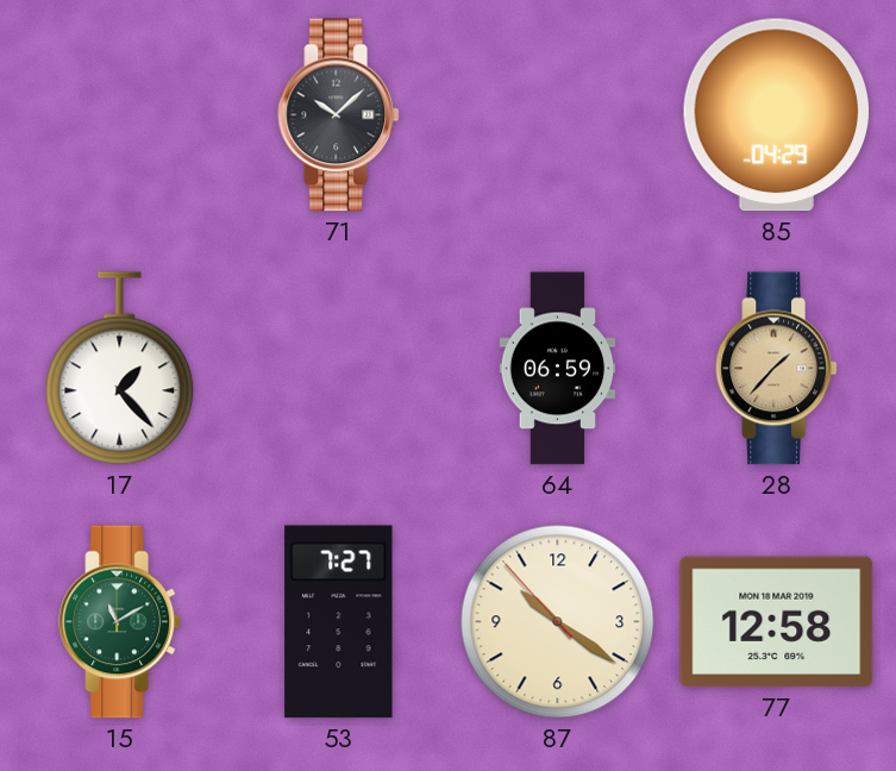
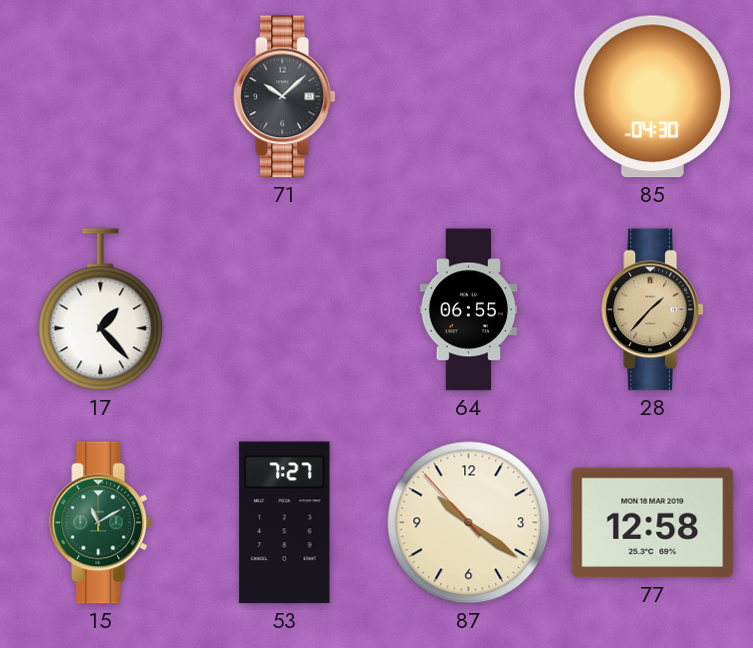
85: 04:29 -> 04:30 (653, 97)
64: 06:59 -> 06:55 (469, 310)
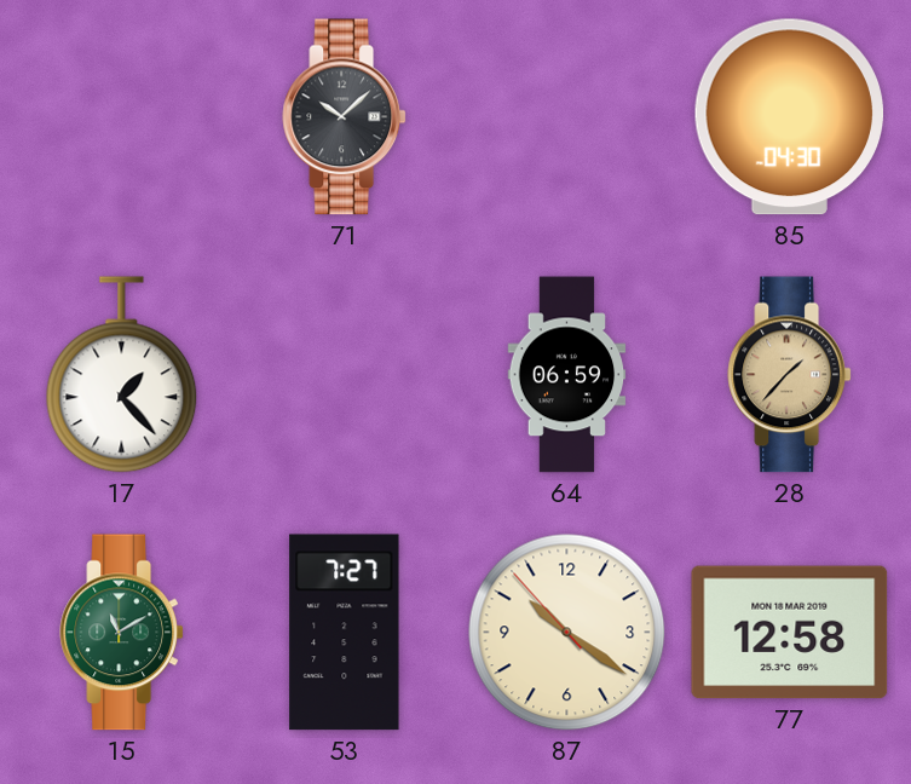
64: 06:55 -> 06:59 (567, 375)
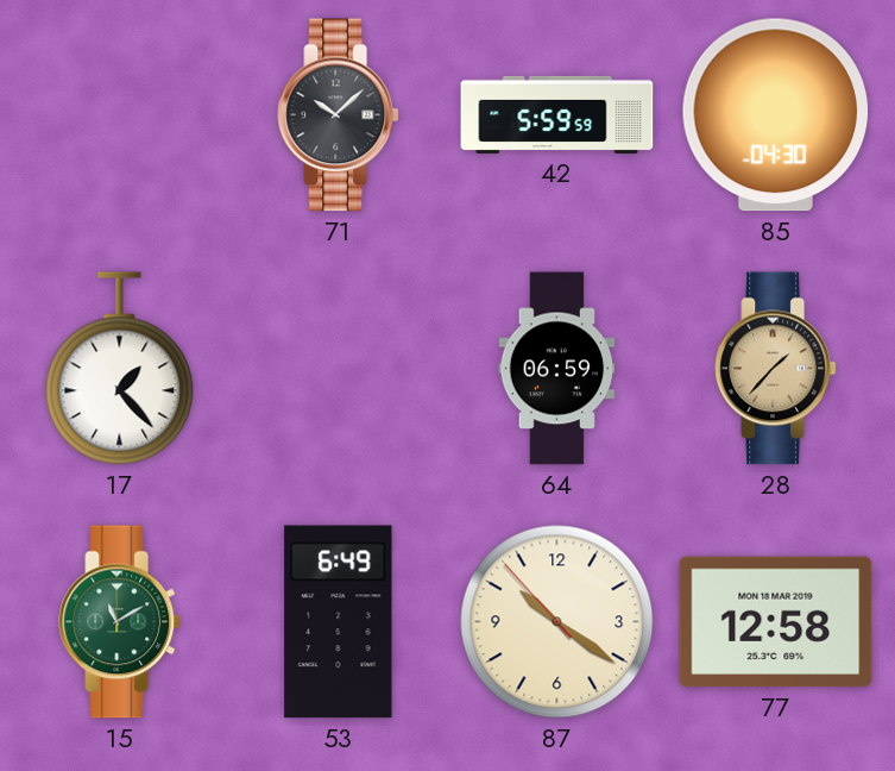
42: none -> 5:59 (557, 114)
53: 7:27 -> 6:49 (339, 622)
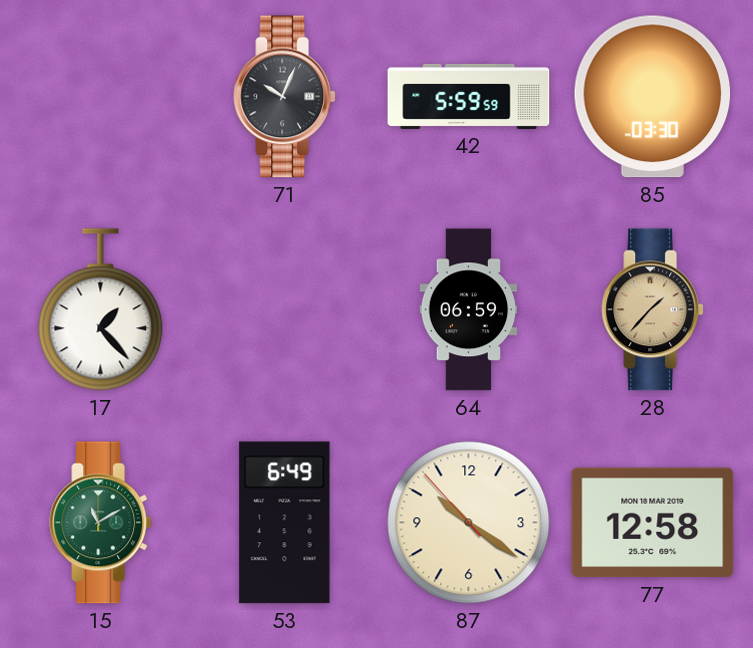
71: 10:08 -> 10:04 (284, 97)
85: 04:30 -> 03:30 (653, 97)
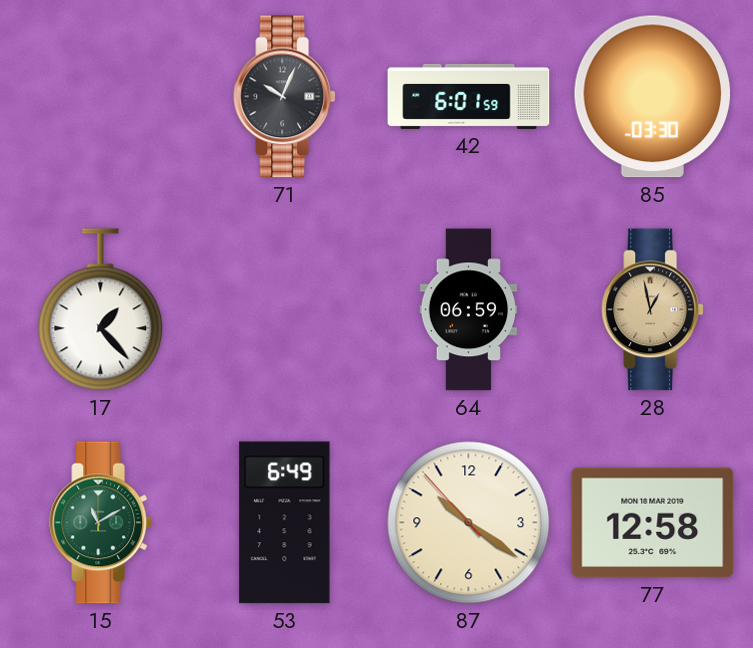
42: 5:59 -> 6:01 (469, 96)
28: 1:37 -> 12:58 (652, 310)
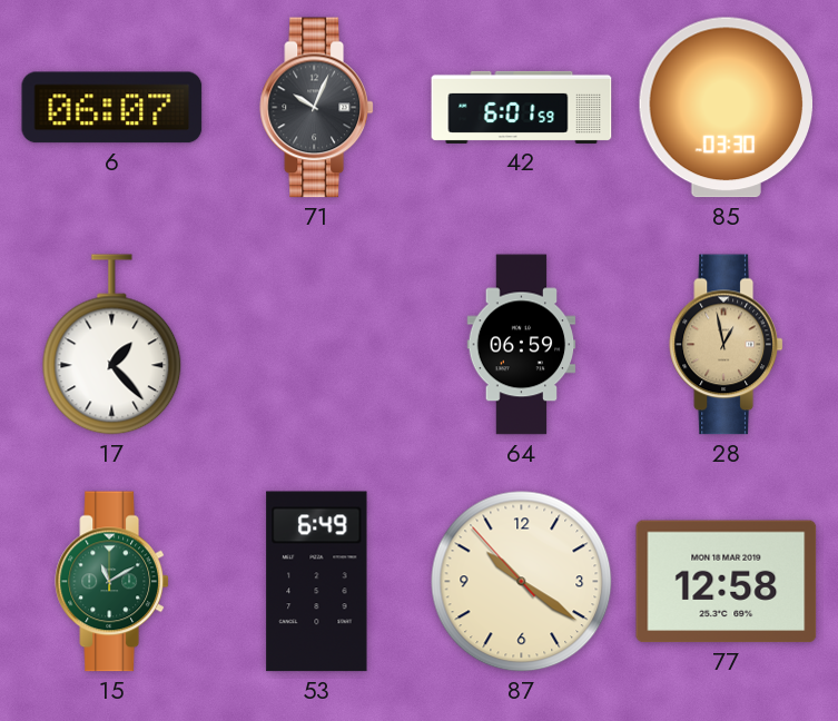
6: none -> 06:07 (112, 108)
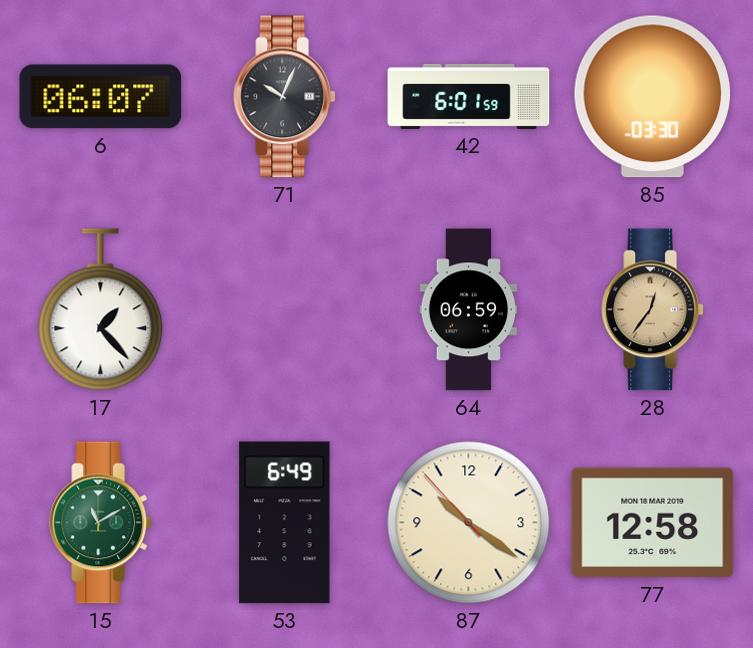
28: 12:58 -> 12:36 (652, 310)
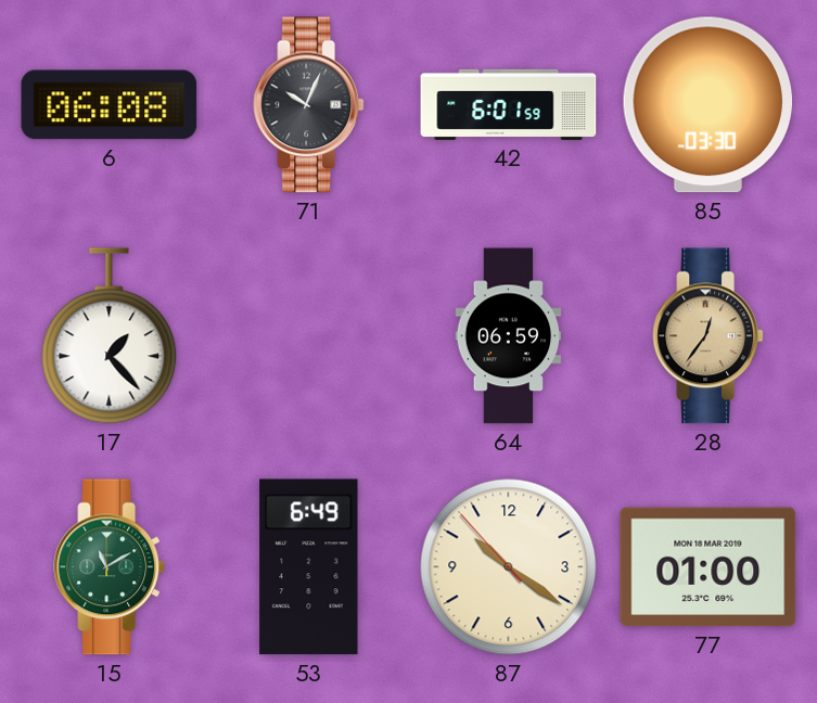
6: 06:07 -> 06:08 (110, 105)
77: 12:58 -> 01:00 (709, 567)
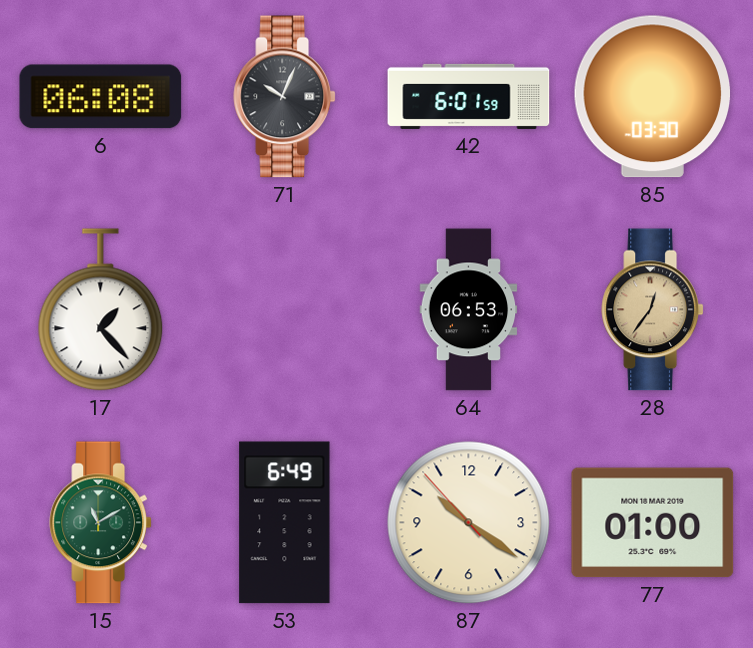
64: 06:59 -> 06:53 (469, 310)
